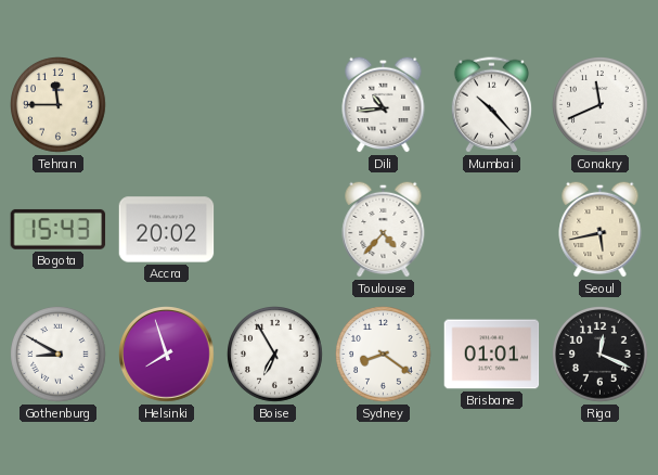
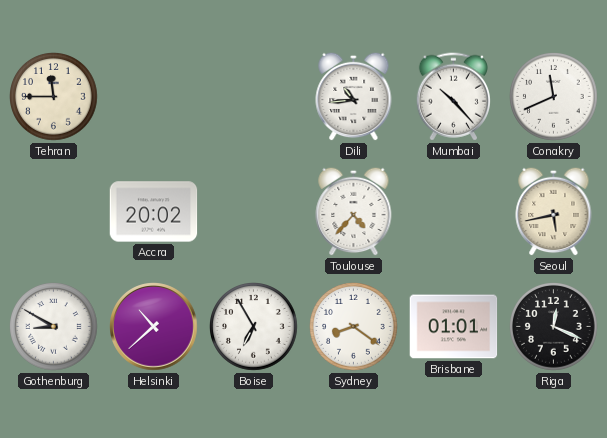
Bogota: 15:43 -> none (59, 229)
Helsinki: 7:57 -> 10:38 (154, 327)
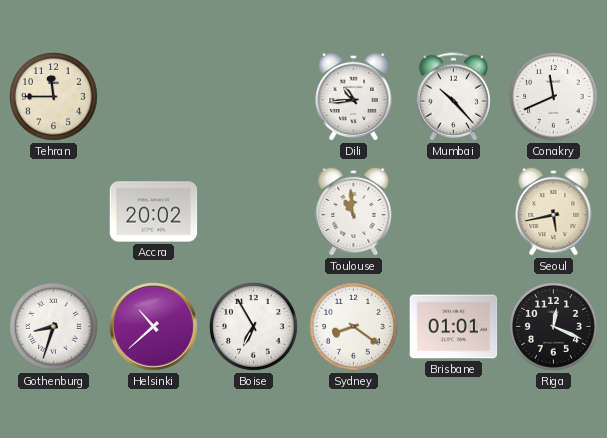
Toulouse: 4:37 -> 10:59 (354, 211)
Gothenburg: 8:50 -> 8:33 (54, 327)
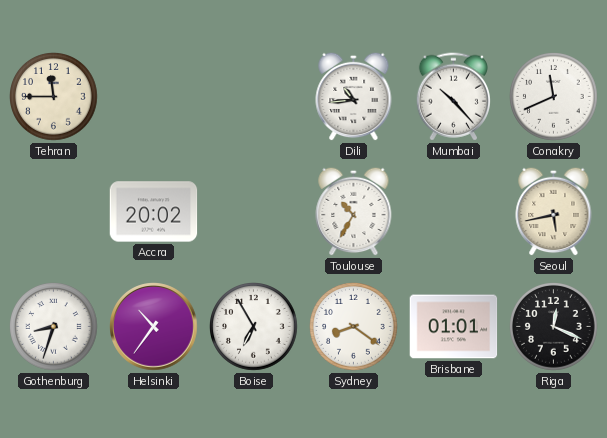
Toulouse: 10:59 -> 10:35 (354, 211)
Helsinki: 10:38 -> 10:36 (154, 327)
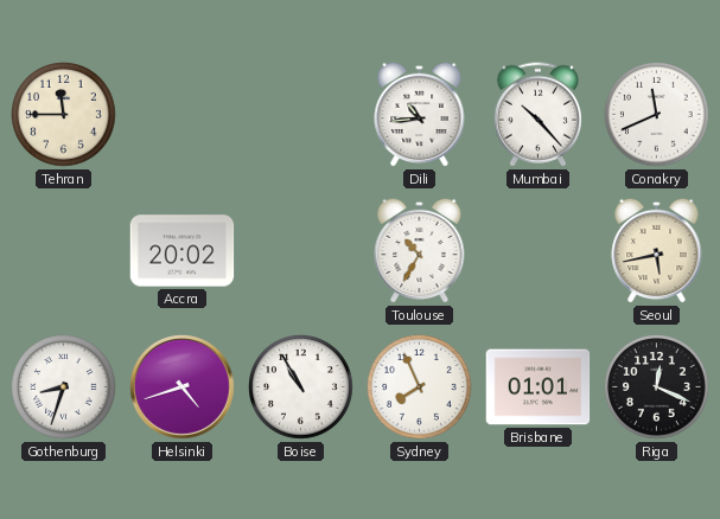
Helsinki: 10:36 -> 4:42 (183, 387)
Boise: 6:55 -> 10:55 (301, 387)
Sydney: 8:21 -> 7:56 (420, 387)
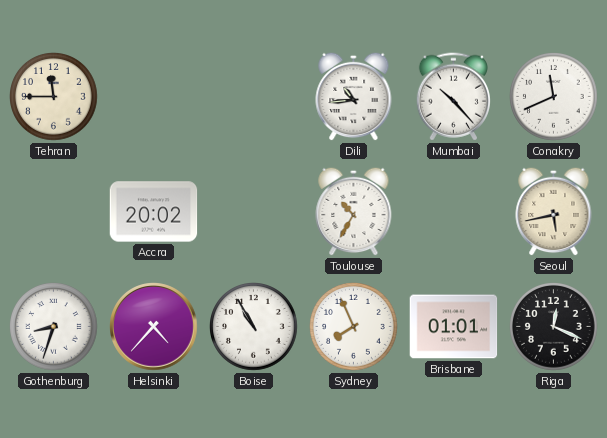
Helsinki: 4:42 -> 4:37 (154, 327)
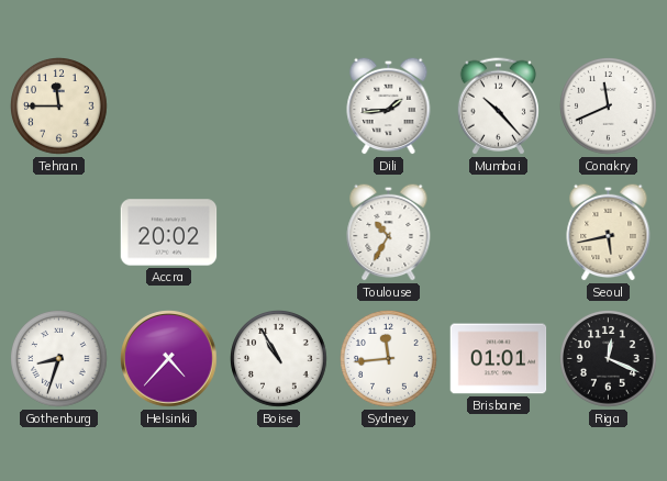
Dili: 10:44 -> 1:44 (389, 105)
Sydney: 7:56 -> 11:44 (389, 359)
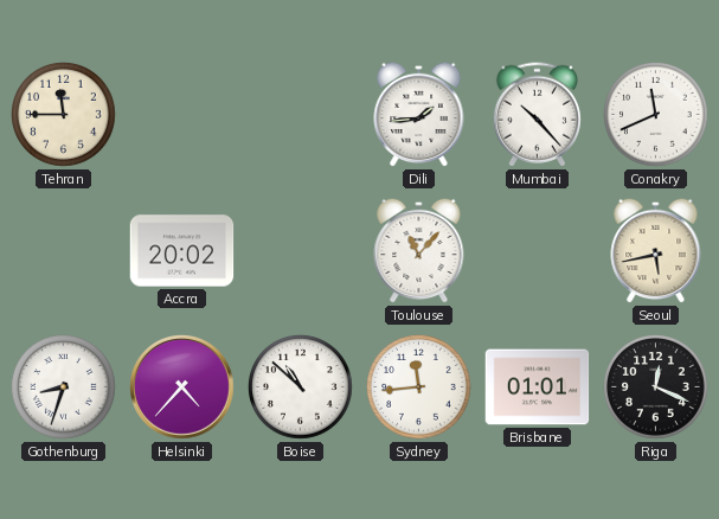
Toulouse: 10:35 -> 11:07 (419, 250)
Boise: 10:55 -> 10:52 (301, 387)
